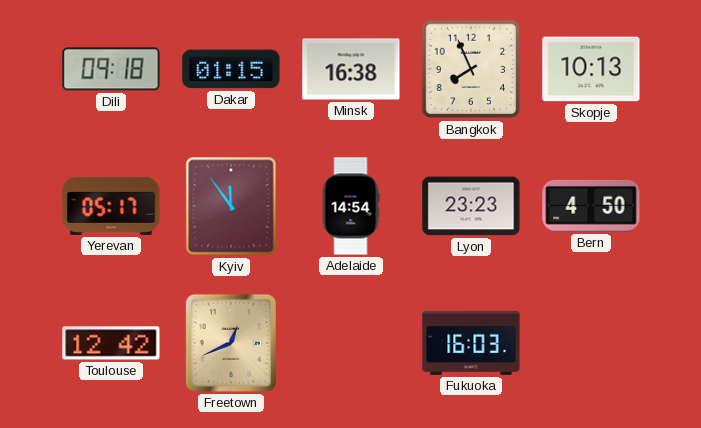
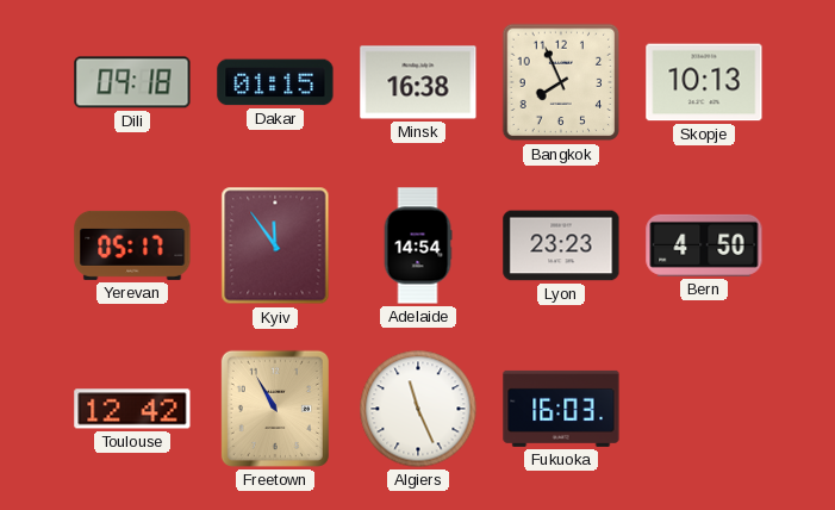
Freetown: 12:41 -> 10:55 (275, 409)
Algiers: none -> 11:26 (418, 409)
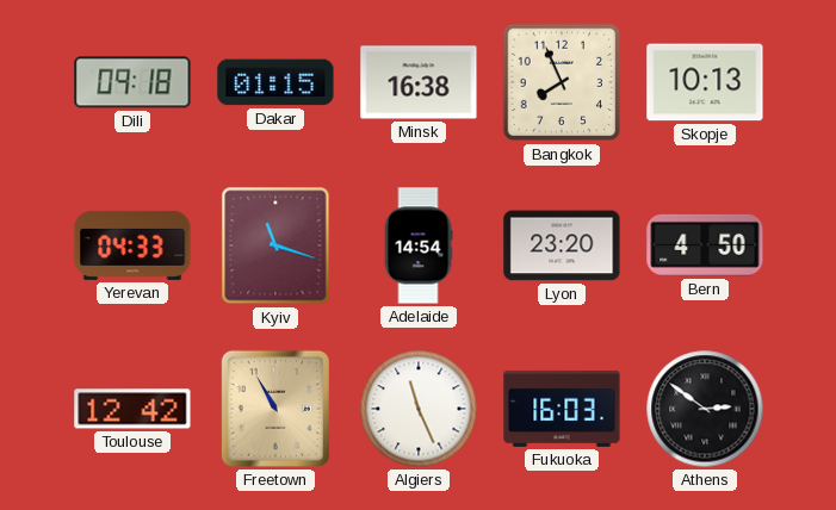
Yerevan: 05:17 -> 04:33 (132, 245)
Kyiv: 11:54 -> 11:18 (275, 245)
Lyon: 23:23 -> 23:20 (562, 245)
Athens: none -> 2:51 (705, 409)
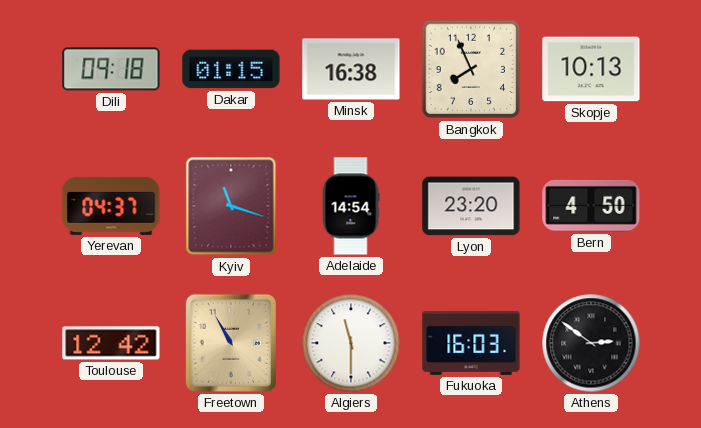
Yerevan: 04:33 -> 04:37 (111, 206)
Algiers: 11:26 -> 11:30 (351, 343)
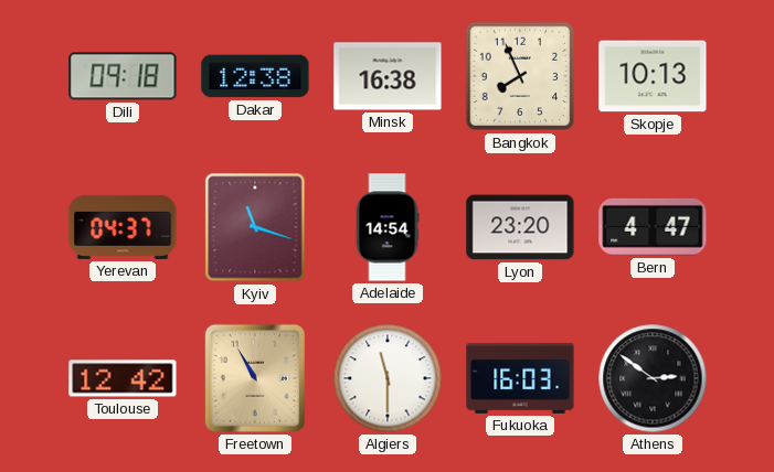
Dakar: 01:15 -> 12:38 (255, 76)
Bern: 4:50 -> 4:47 (653, 227)
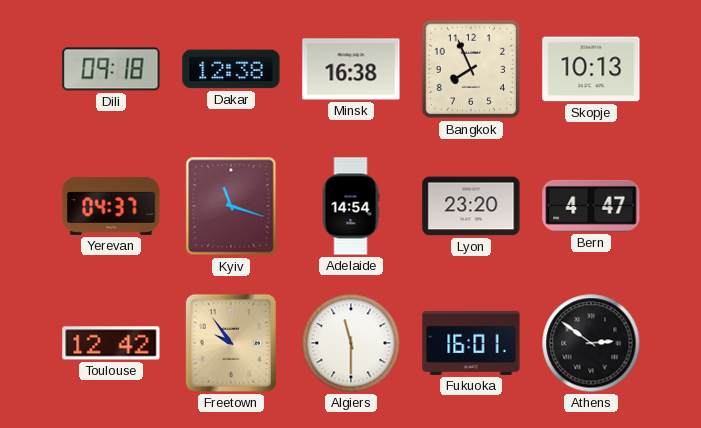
Freetown: 10:55 -> 9:54 (231, 343)
Fukuoka: 16:03 -> 16:01 (471, 343)
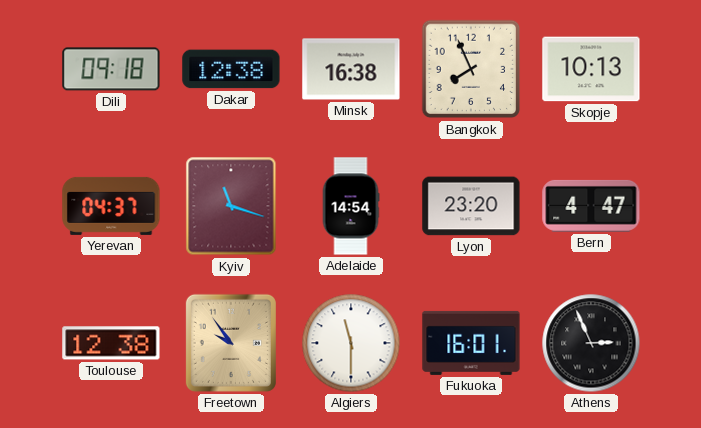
Toulouse: 12:42 -> 12:38 (111, 343)
Athens: 2:51 -> 2:56 (591, 343)
